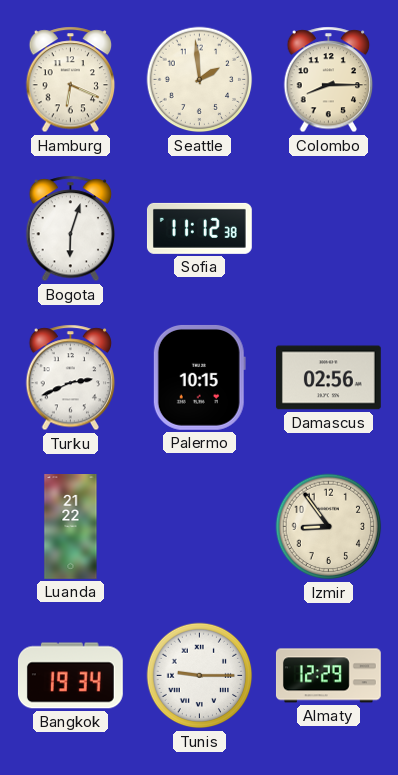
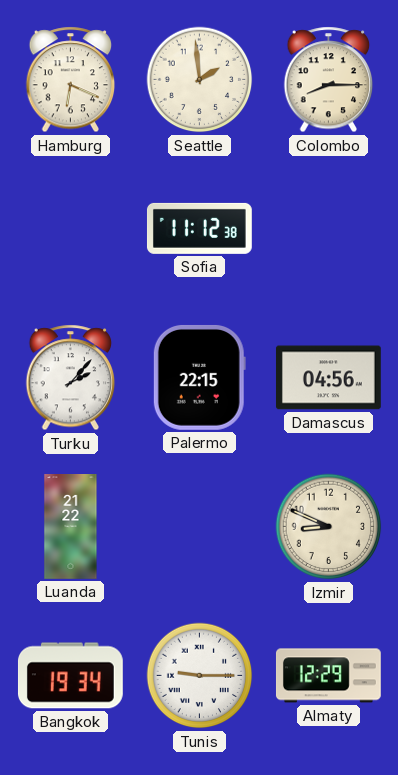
Bogota: 6:03 -> none (71, 229)
Turku: 2:41 -> 2:07 (71, 378)
Palermo: 10:15 -> 22:15 (199, 377)
Damascus: 02:56 -> 04:56 (328, 378)
Izmir: 8:54 -> 8:49 (329, 527)
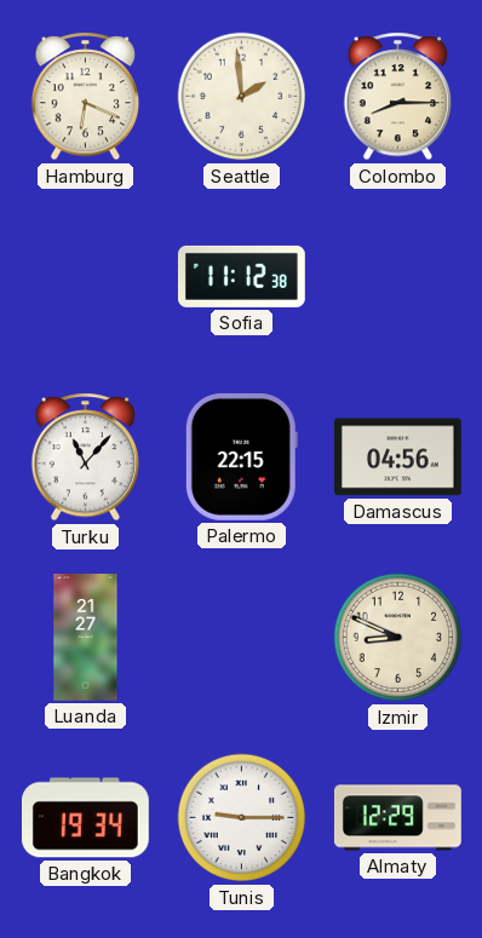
Turku: 2:07 -> 11:07 (86, 458)
Luanda: 21:22 -> 21:27 (86, 638)
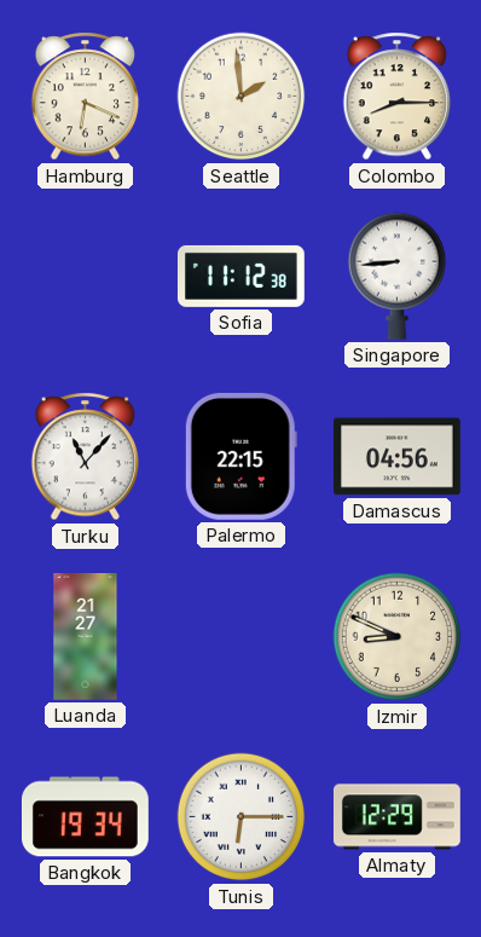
Singapore: none -> 8:44 (398, 276)
Tunis: 9:15 -> 6:15 (242, 817)
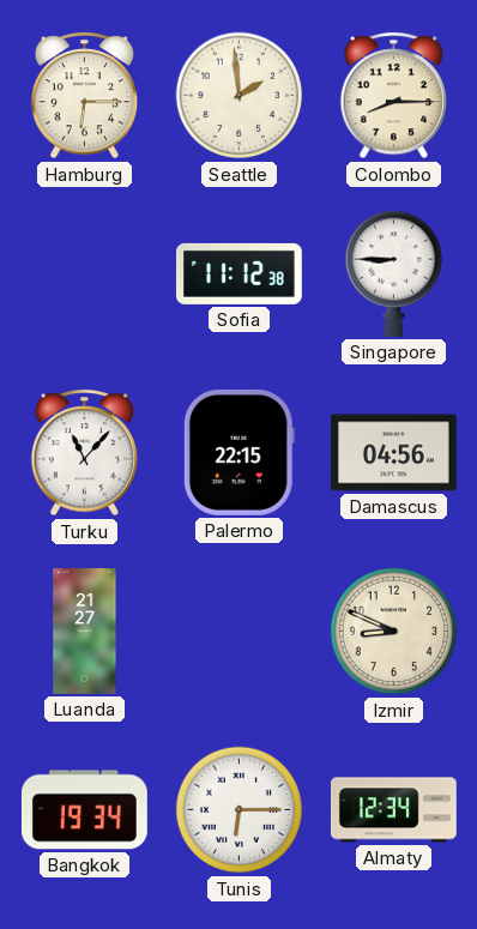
Hamburg: 6:19 -> 6:15 (85, 96)
Singapore: 8:44 -> 8:45 (394, 273)
Almaty: 12:29 -> 12:34 (393, 810)
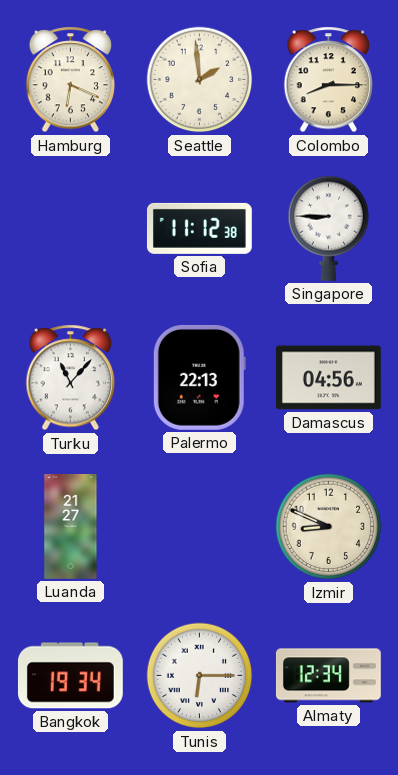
Hamburg: 6:15 -> 6:19 (71, 80)
Palermo: 22:15 -> 22:13 (199, 377)
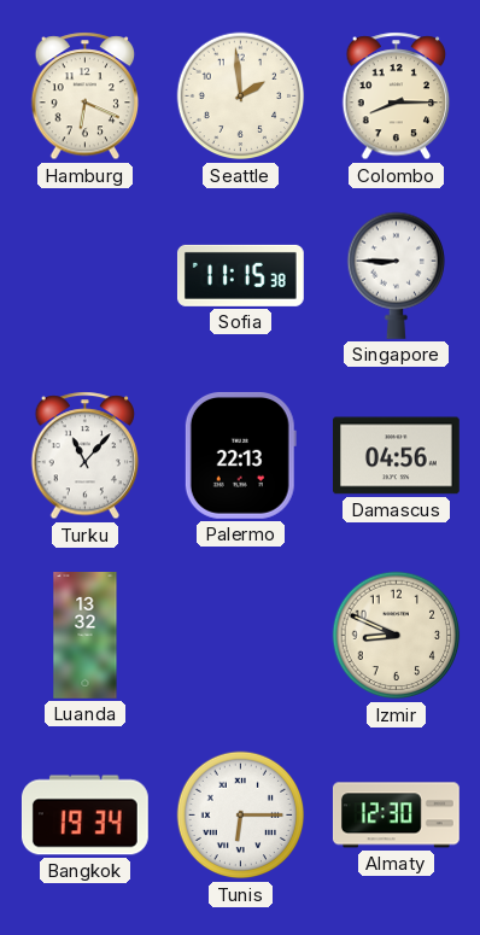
Sofia: 11:12 -> 11:15 (240, 275)
Luanda: 21:27 -> 13:32 (86, 636)
Almaty: 12:34 -> 12:30 (396, 816)
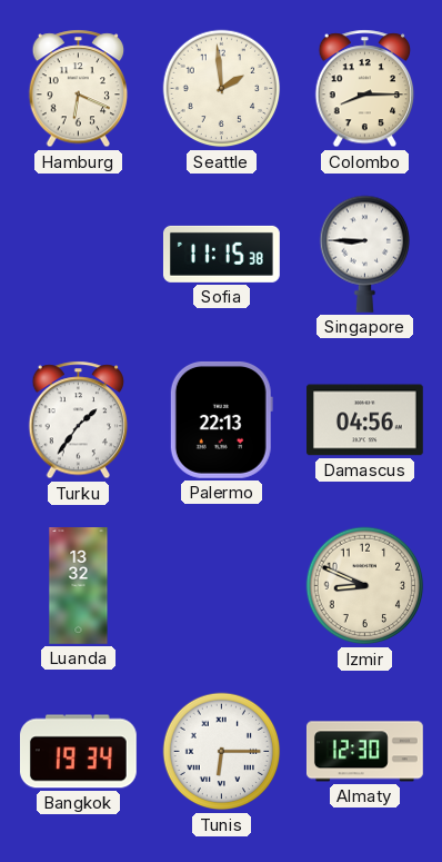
Turku: 11:07 -> 1:36 (79, 420)
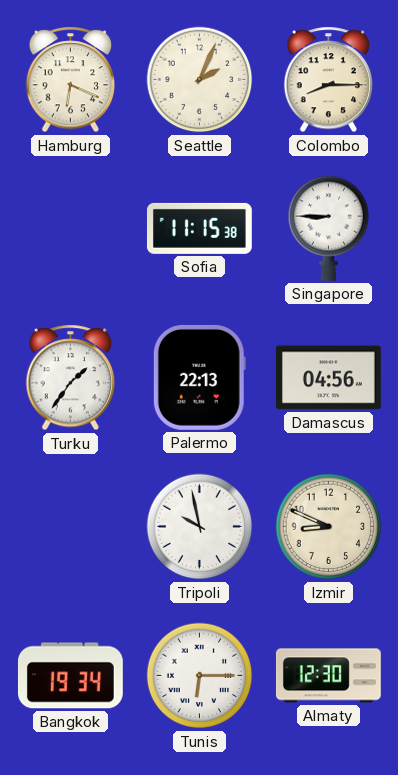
Seattle: 1:59 -> 2:04 (200, 80)
Luanda: 13:32 -> none (79, 586)
Tripoli: none -> 9:58 (200, 527)
